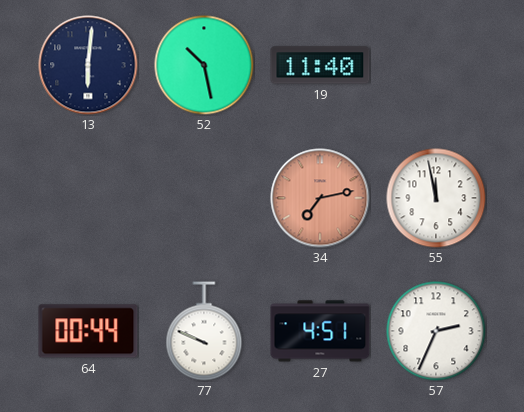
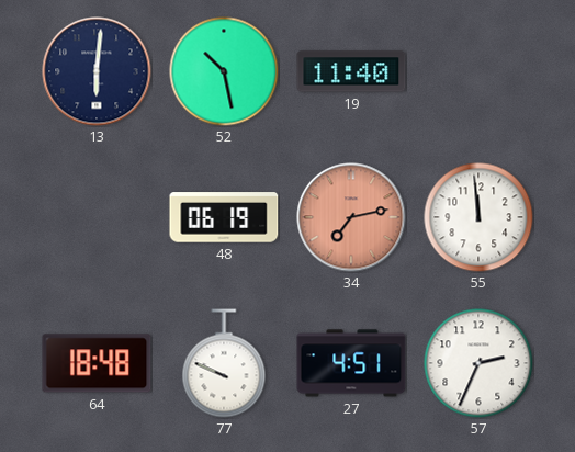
48: none -> 06:19 (224, 217)
55: 11:58 -> 11:59 (478, 217)
64: 00:44 -> 18:48 (97, 363)
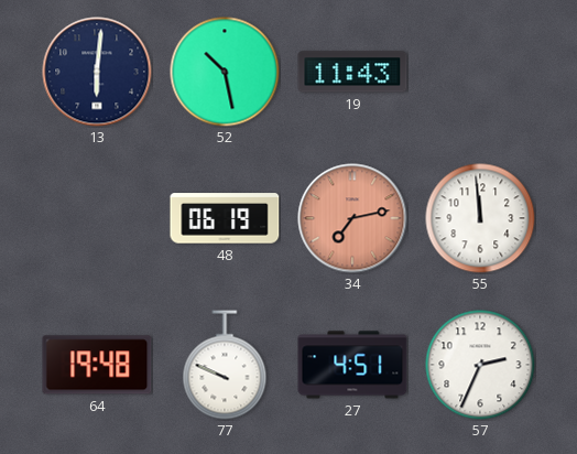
19: 11:40 -> 11:43 (352, 72)
64: 18:48 -> 19:48 (97, 365)
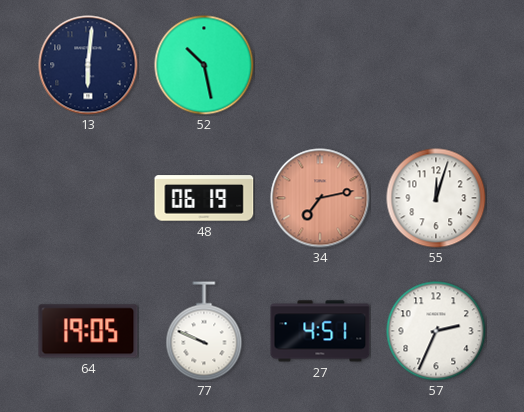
19: 11:43 -> none (352, 72)
55: 11:59 -> 12:03 (436, 198)
64: 19:48 -> 19:05 (88, 331)
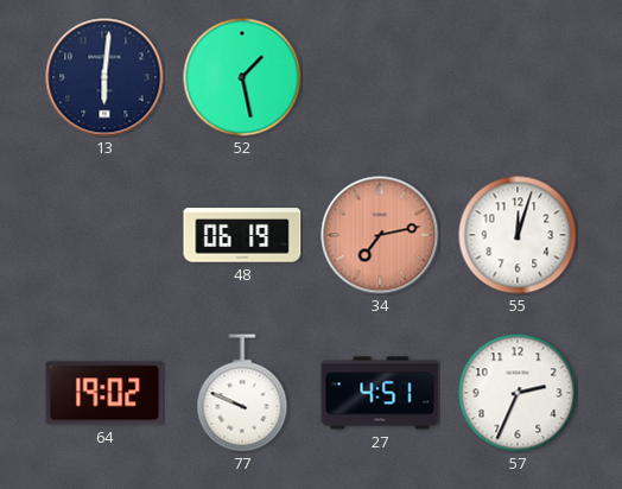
52: 10:28 -> 1:28 (242, 77)
64: 19:05 -> 19:02 (104, 393)
